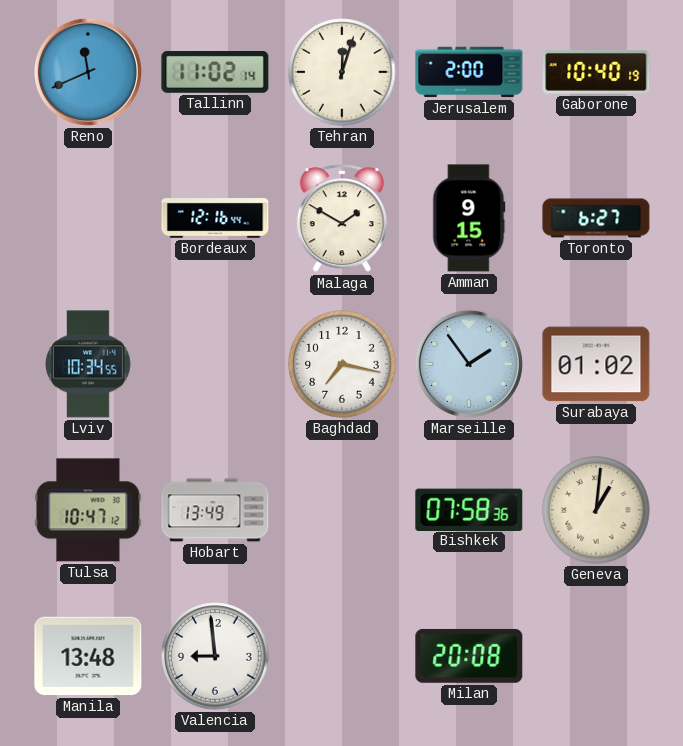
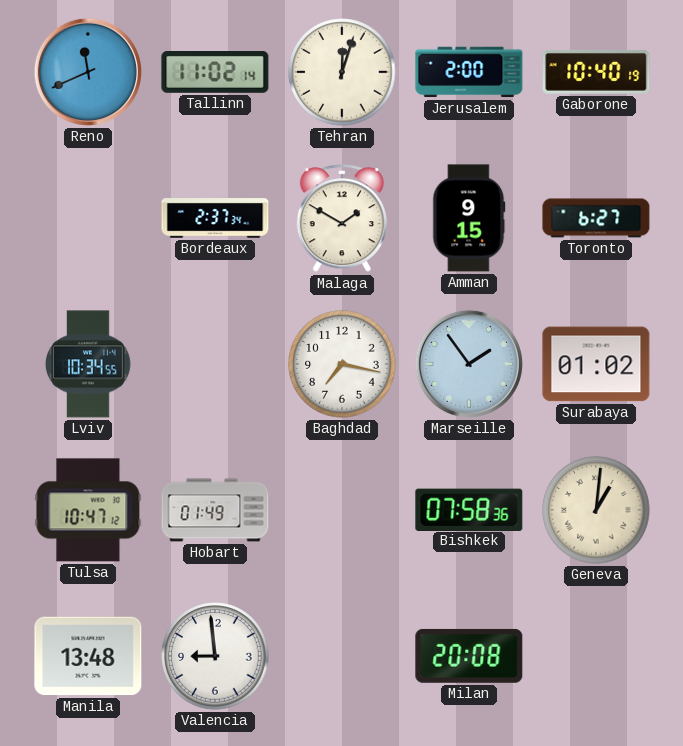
Bordeaux: 12:16 -> 2:37 (215, 218)
Hobart: 13:49 -> 01:49 (215, 510)
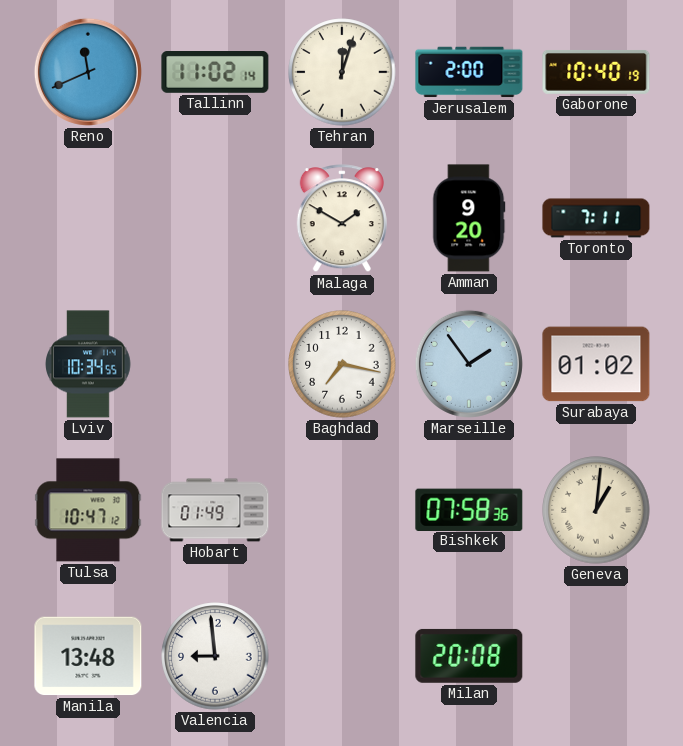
Bordeaux: 2:37 -> none (215, 218)
Amman: 9:15 -> 9:20 (469, 218)
Toronto: 6:27 -> 7:11 (596, 218)
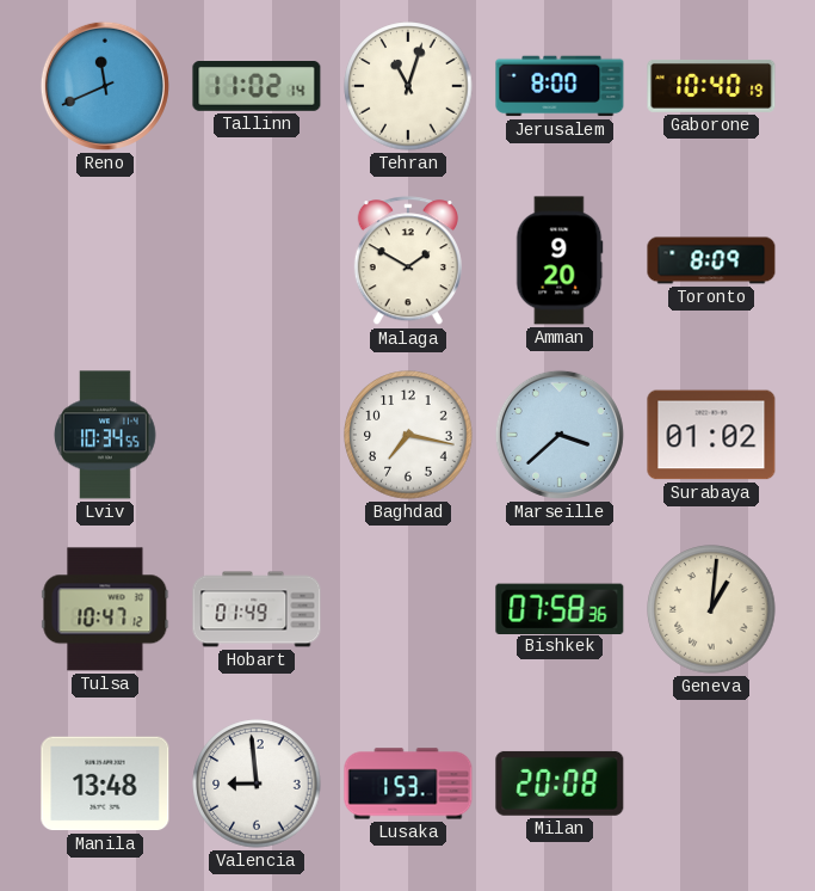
Tehran: 12:03 -> 11:03 (408, 86)
Jerusalem: 2:00 -> 8:00 (560, 86)
Toronto: 7:11 -> 8:09 (711, 260)
Marseille: 1:54 -> 3:38 (560, 435)
Lusaka: none -> 1:53 (408, 784)
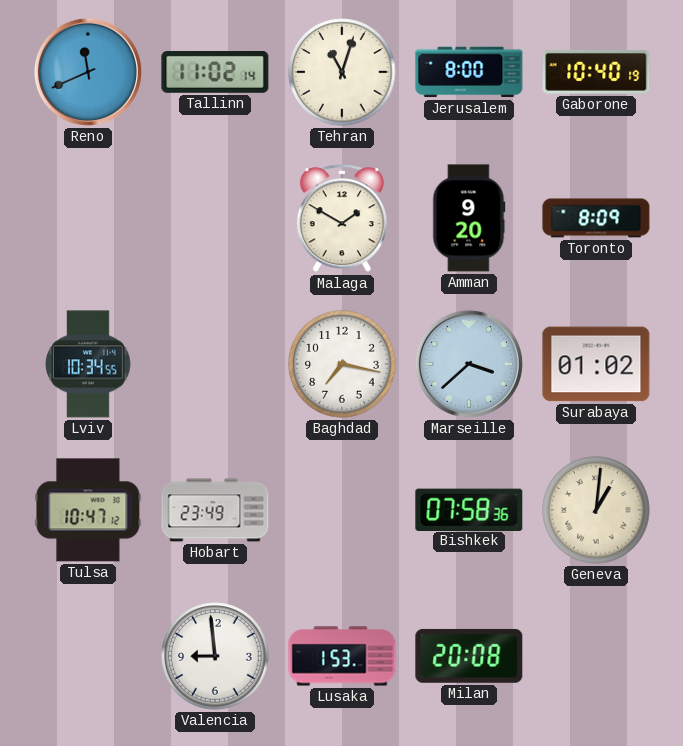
Hobart: 01:49 -> 23:49 (215, 510)
Manila: 13:48 -> none (105, 784)
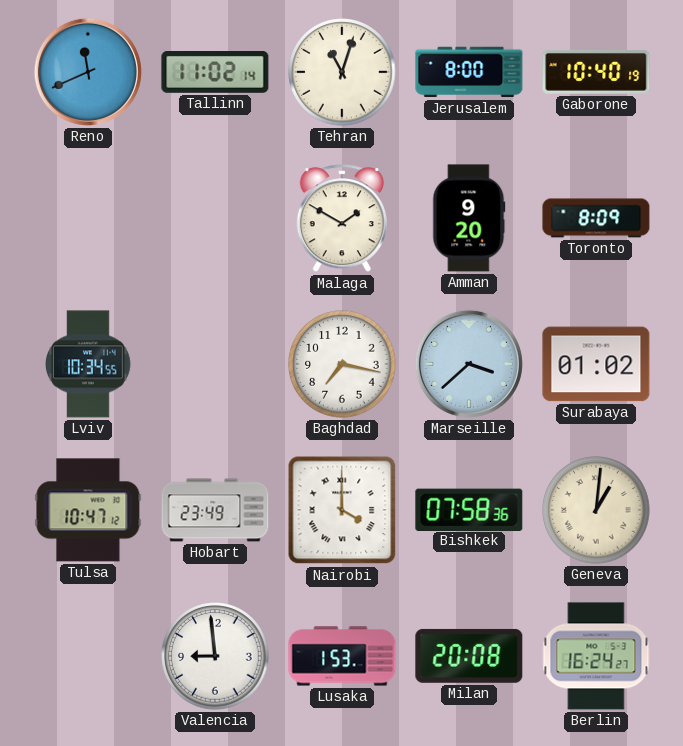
Nairobi: none -> 4:00 (342, 510)
Berlin: none -> 16:24 (596, 656)
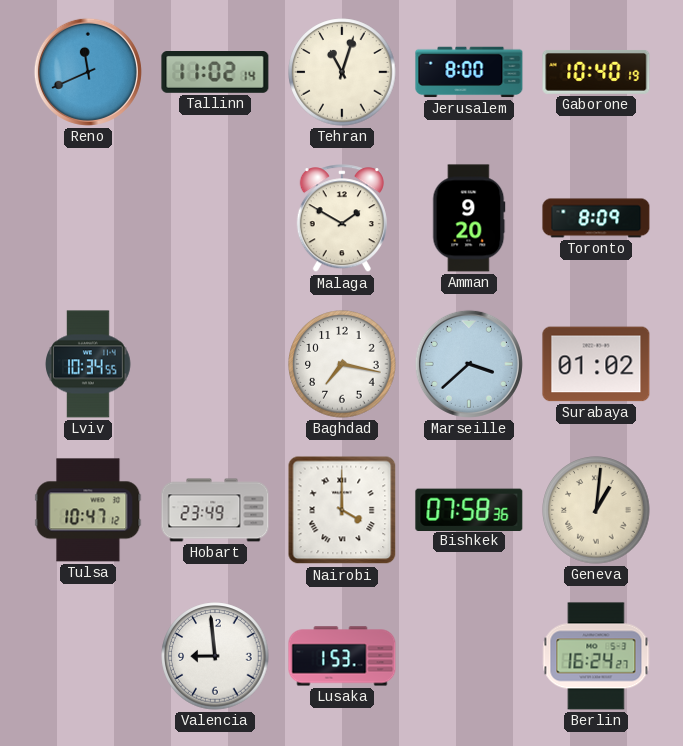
Milan: 20:08 -> none (469, 656)
